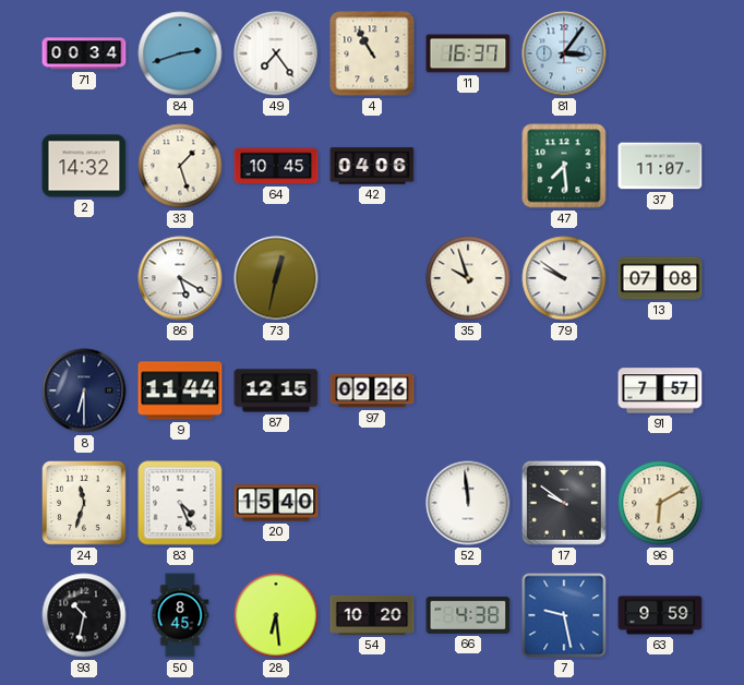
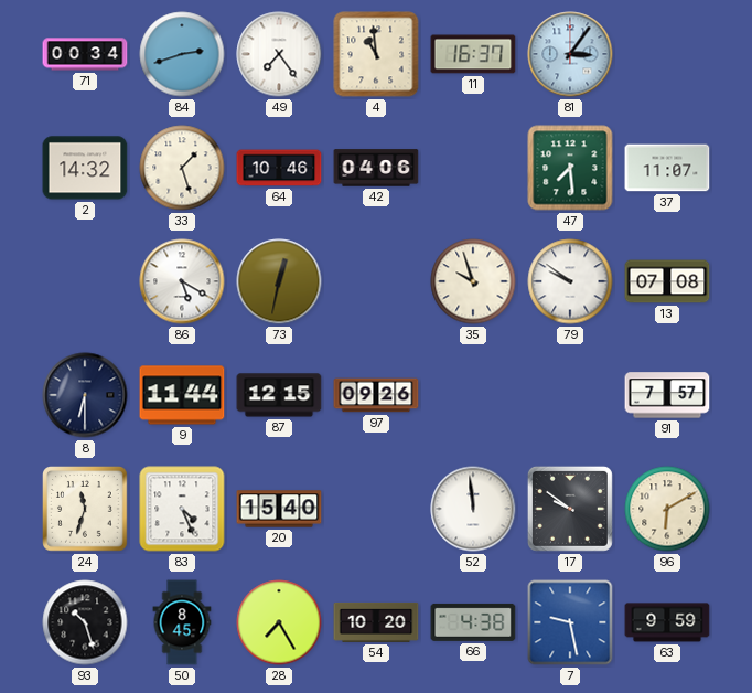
4: 10:55 -> 10:59 (376, 54)
64: 10:45 -> 10:46 (279, 168)
93: 10:32 -> 10:27 (85, 622)
28: 6:29 -> 7:25 (279, 622)
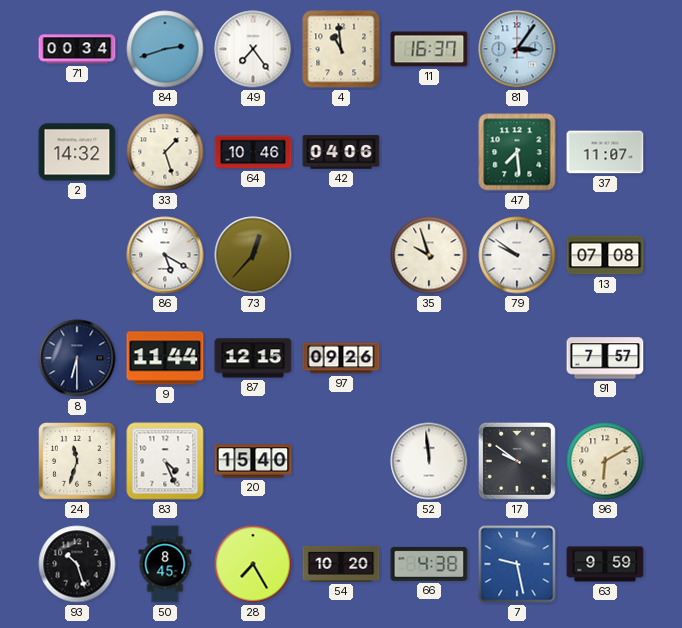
73: 12:32 -> 12:37 (253, 255)
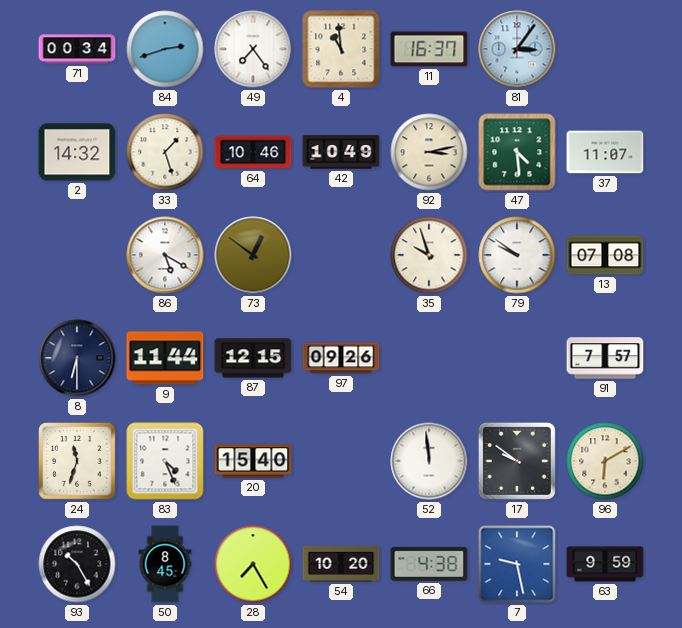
42: 04:06 -> 10:49 (341, 152)
92: none -> 3:13 (429, 152)
47: 7:29 -> 4:29 (517, 152)
73: 12:37 -> 12:51 (253, 255)
93: 10:27 -> 10:25 (77, 564)
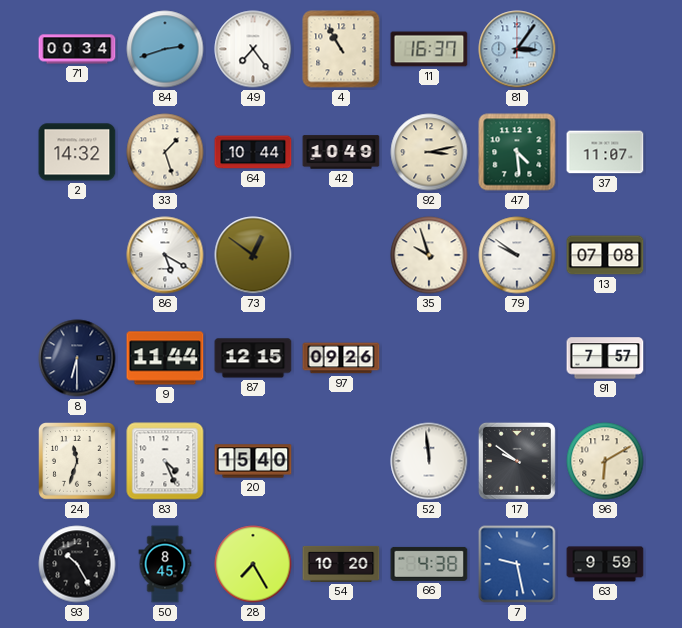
4: 10:59 -> 10:55 (341, 49)
64: 10:46 -> 10:44 (253, 152)
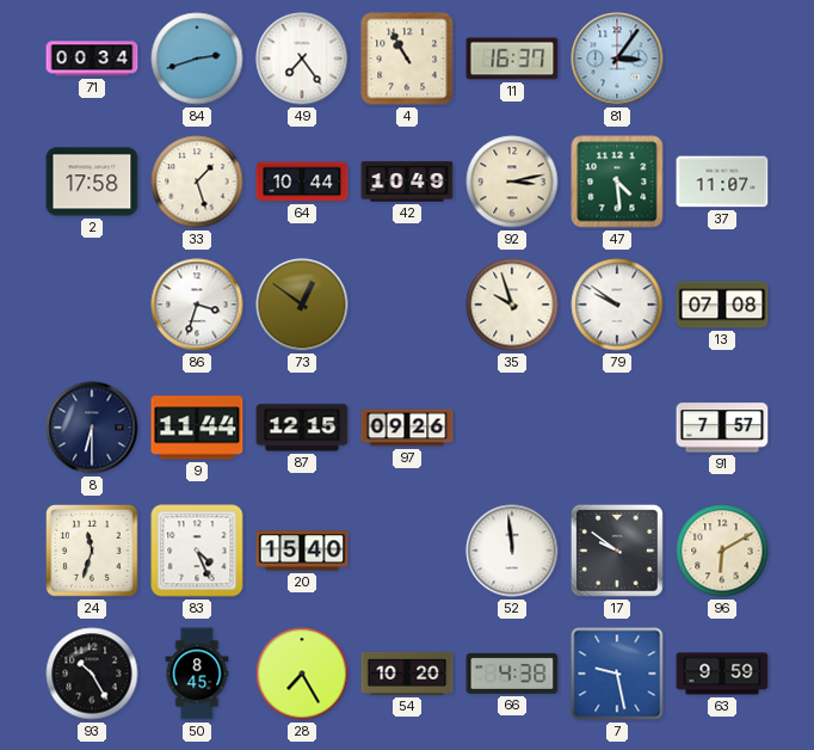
2: 14:32 -> 17:58 (92, 182)
86: 5:20 -> 3:33 (197, 305)
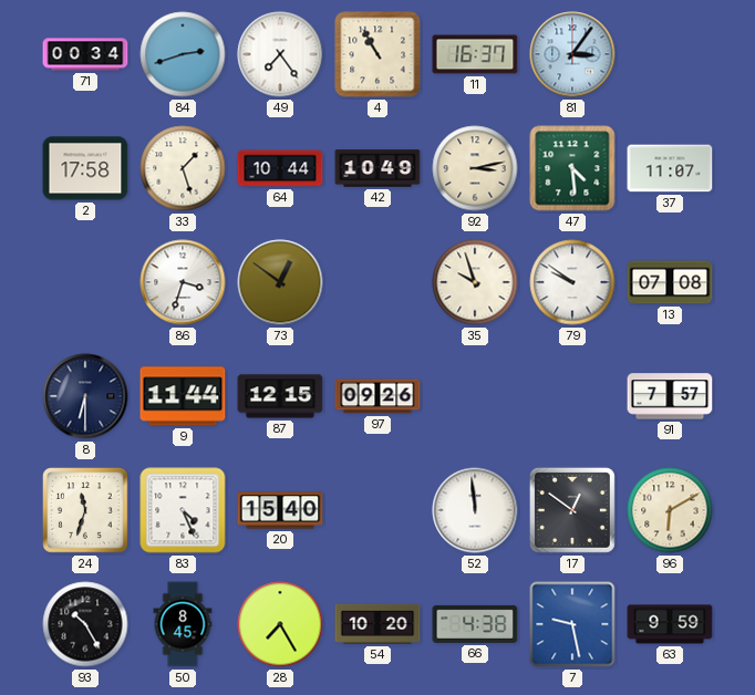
17: 9:51 -> 12:51 (572, 510)
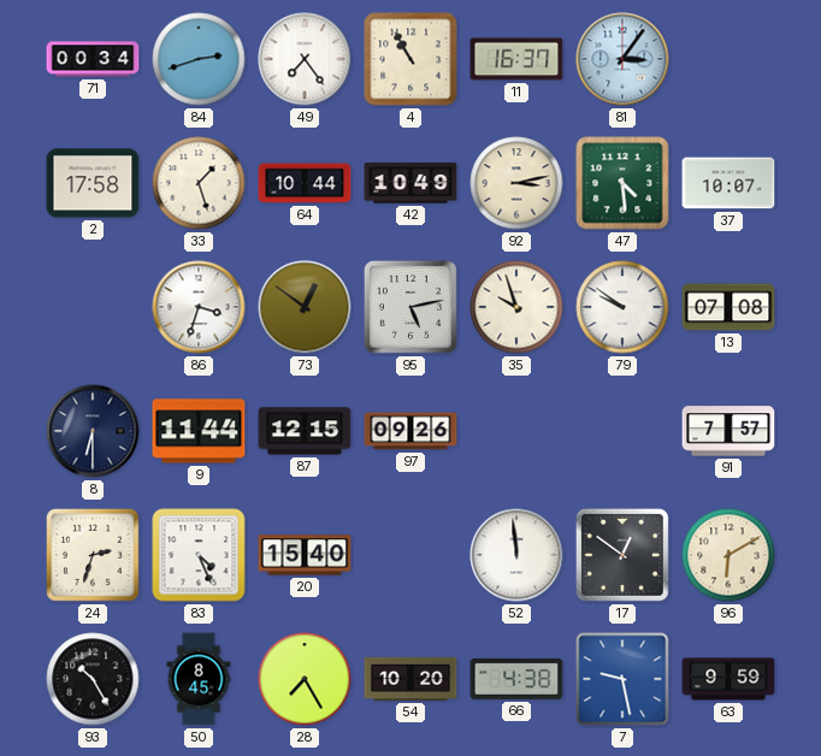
37: 11:07 -> 10:07 (728, 183)
95: none -> 5:13 (410, 307)
24: 11:33 -> 2:33 (94, 556)
